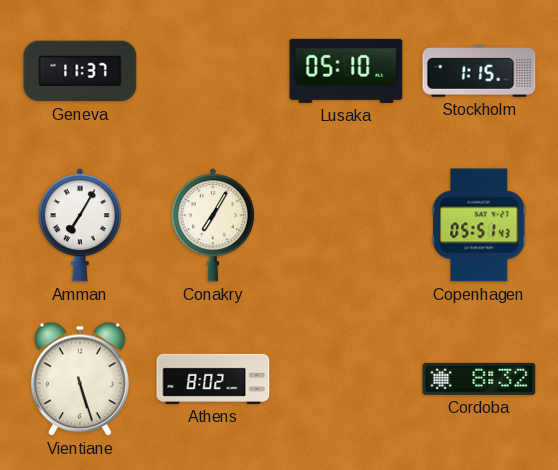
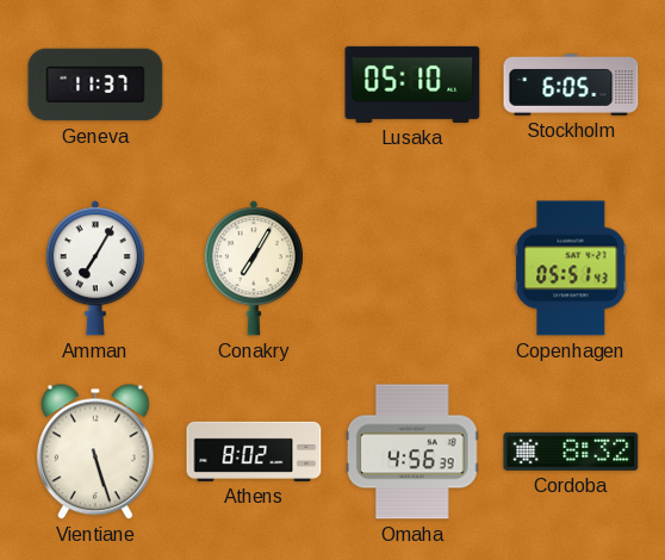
Stockholm: 1:15 -> 6:05 (571, 86)
Omaha: none -> 4:56 (412, 452)
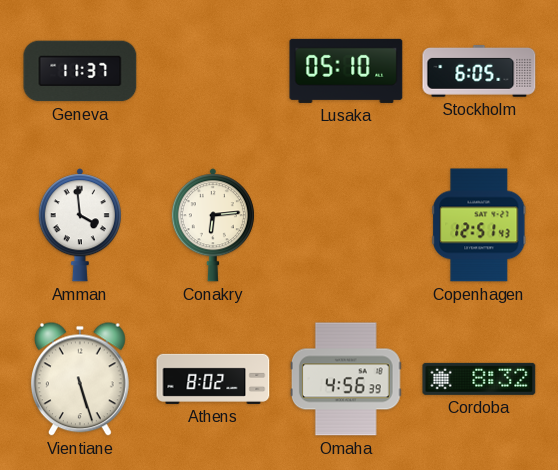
Amman: 7:05 -> 3:59 (80, 225)
Conakry: 7:05 -> 6:14 (213, 225)
Copenhagen: 05:51 -> 12:51 (479, 225)
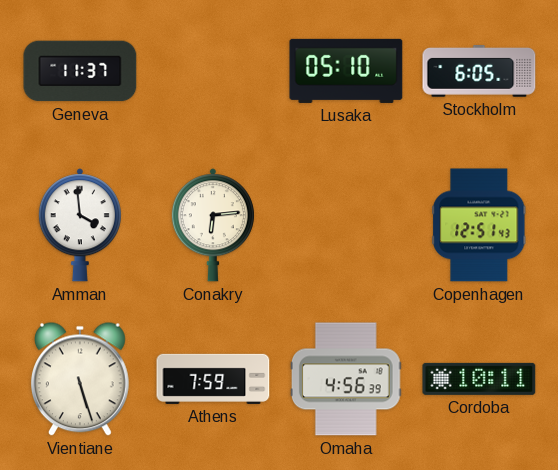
Athens: 8:02 -> 7:59 (213, 379)
Cordoba: 8:32 -> 10:11 (479, 379)
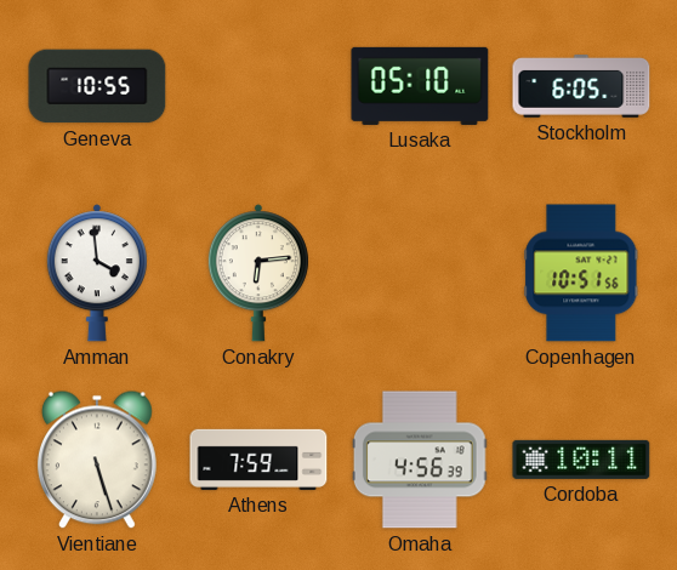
Geneva: 11:37 -> 10:55 (97, 86)
Copenhagen: 12:51 -> 10:51 (581, 273)
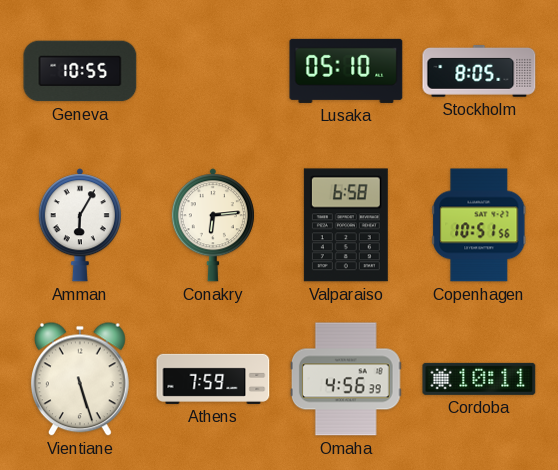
Stockholm: 6:05 -> 8:05 (479, 72)
Amman: 3:59 -> 6:05 (80, 225)
Valparaiso: none -> 6:58 (346, 225)
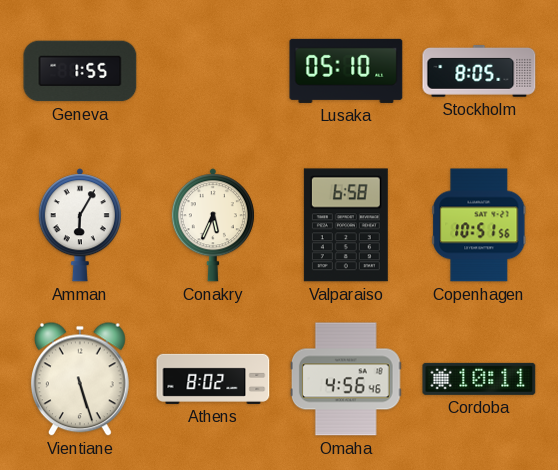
Geneva: 10:55 -> 1:55 (80, 71)
Conakry: 6:14 -> 5:34 (213, 225)
Athens: 7:59 -> 8:02 (213, 379)
Omaha: 4:56:39 -> 4:56:46 (346, 379)
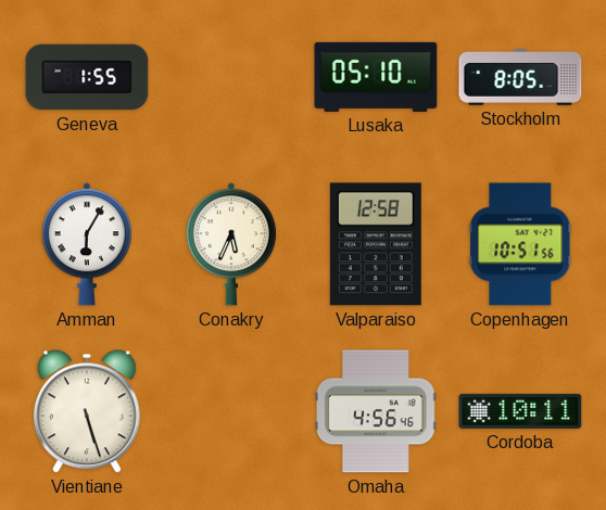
Valparaiso: 6:58 -> 12:58 (376, 244)
Athens: 8:02 -> none (213, 379)
